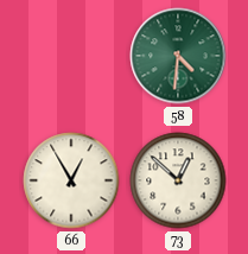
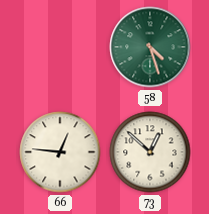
58: 4:31 -> 4:27 (150, 47)
66: 12:55 -> 12:46 (60, 152)
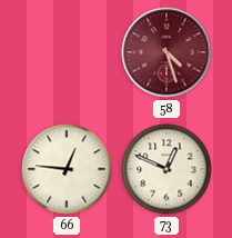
58 dial: green -> burgundy (167, 52)
73: 12:52 -> 12:49 (167, 169)
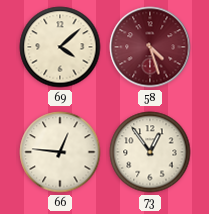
69: none -> 4:08 (60, 47)
73: 12:49 -> 12:54 (150, 152)
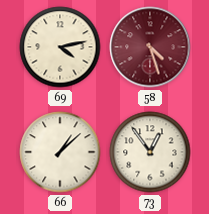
69: 4:08 -> 4:13 (60, 47)
66: 12:46 -> 1:08 (60, 152)
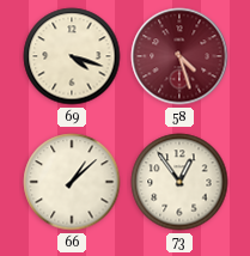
69: 4:13 -> 4:18 (72, 56)
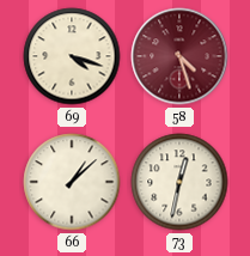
73: 12:54 -> 12:32 (179, 182)
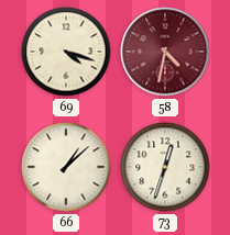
58: 4:27 -> 4:32 (165, 52)
73: 12:32 -> 12:33 (165, 167)
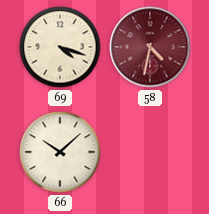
66: 1:08 -> 10:08 (60, 152)
73: 12:33 -> none (165, 167)
